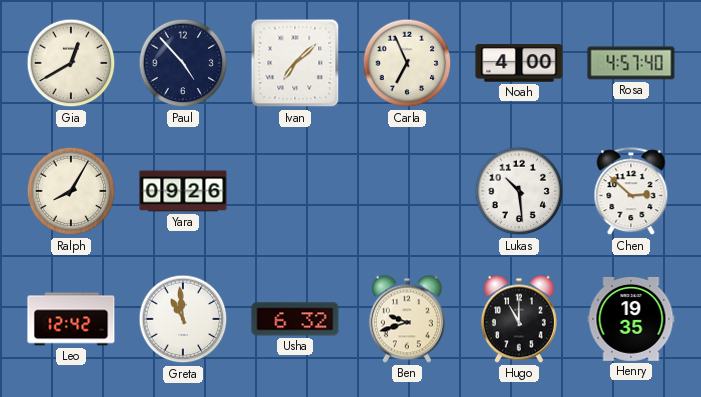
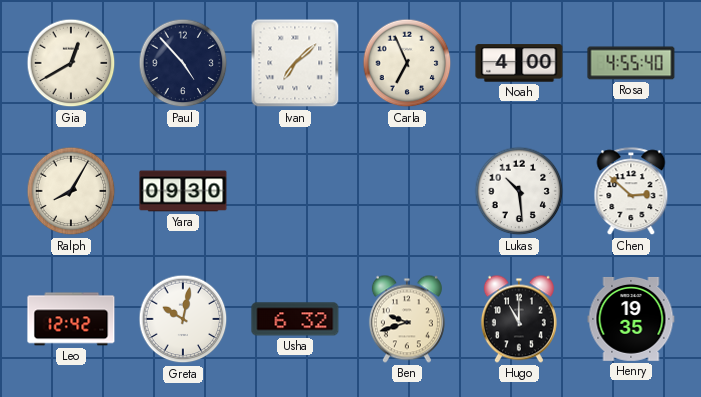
Rosa: 4:57 -> 4:55 (631, 63)
Yara: 09:26 -> 09:30 (183, 191)
Greta: 10:59 -> 10:02 (183, 319)
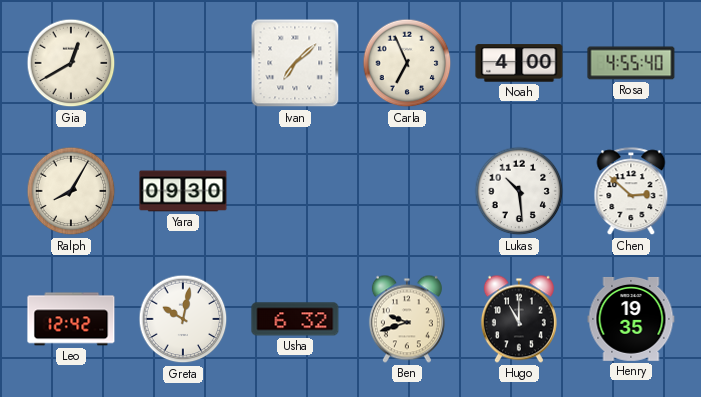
Paul: 4:53 -> none (183, 63)
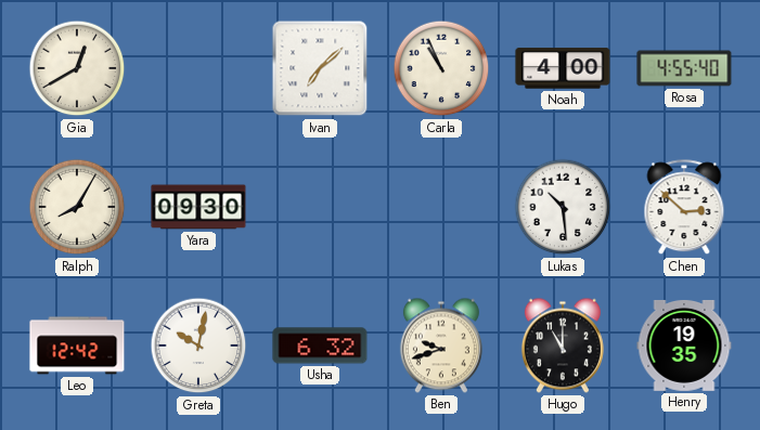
Carla: 6:56 -> 10:56 (441, 68)
